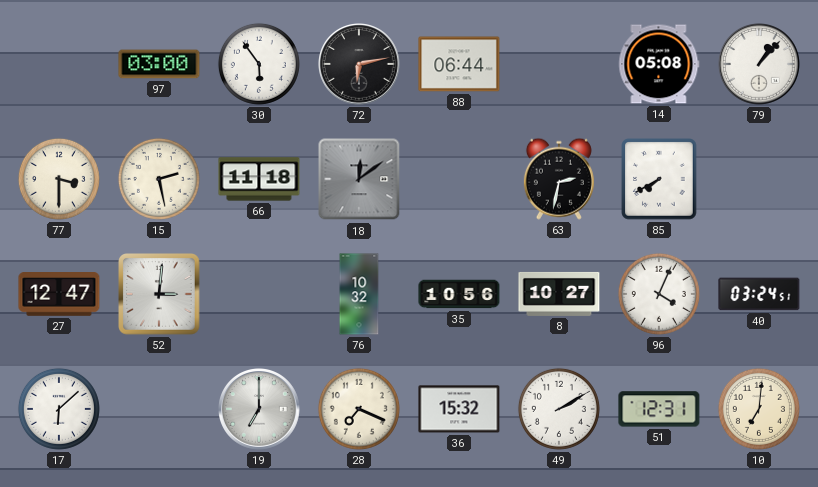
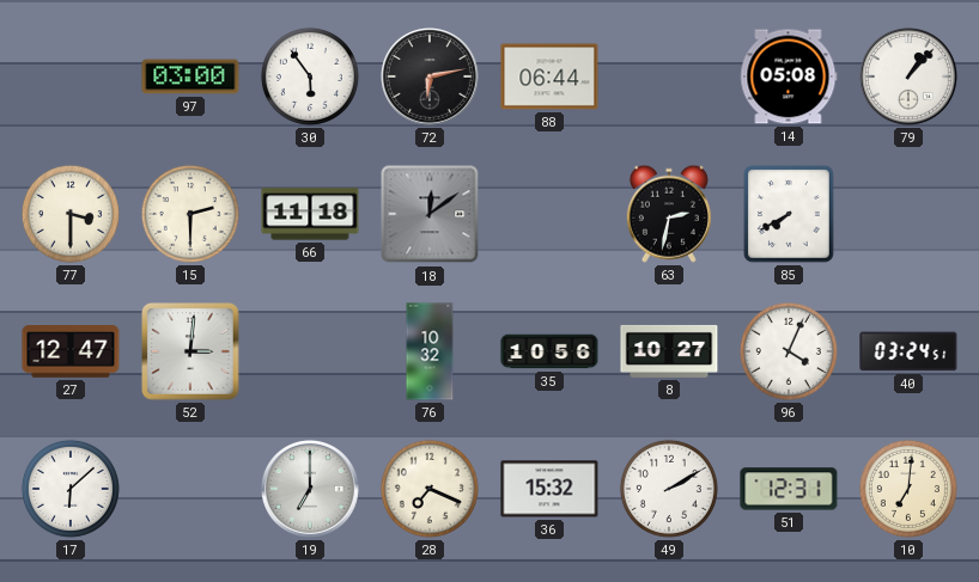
15: 2:28 -> 2:30 (190, 214)
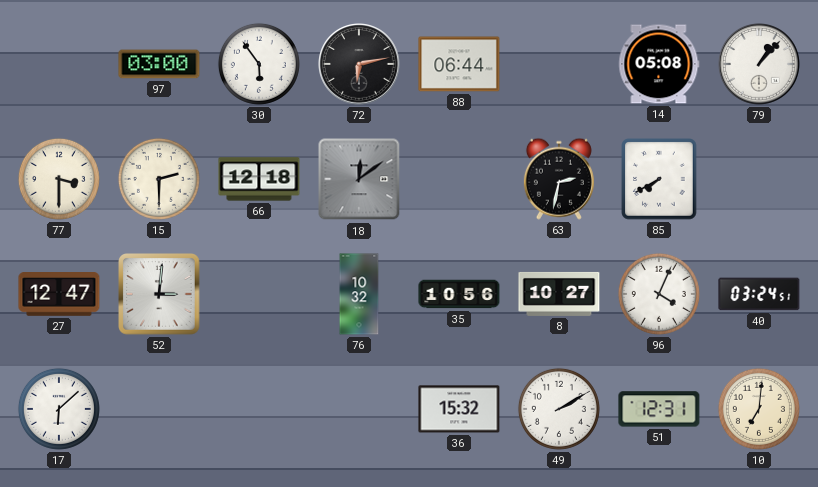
66: 11:18 -> 12:18 (259, 179)
19: 7:00 -> none (311, 490)
28: 7:19 -> none (430, 489)
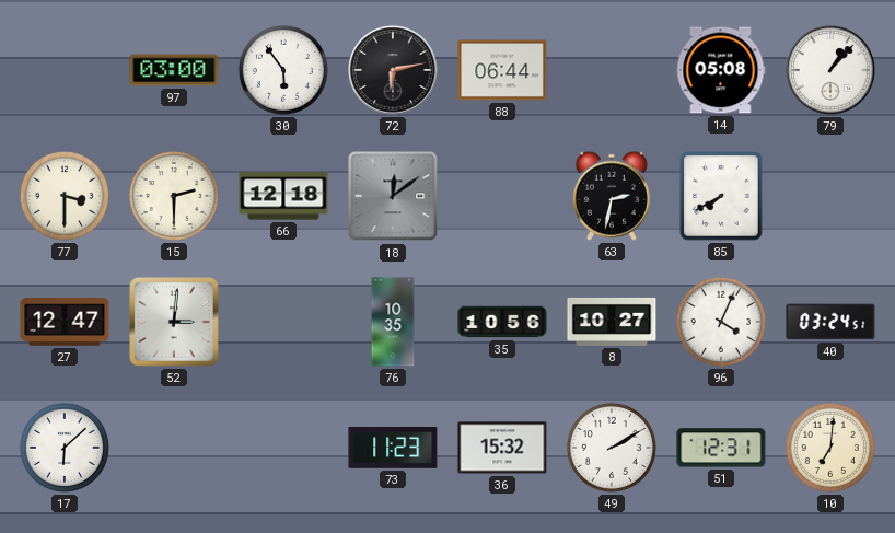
76: 10:32 -> 10:35 (393, 322)
73: none -> 11:23 (393, 449)
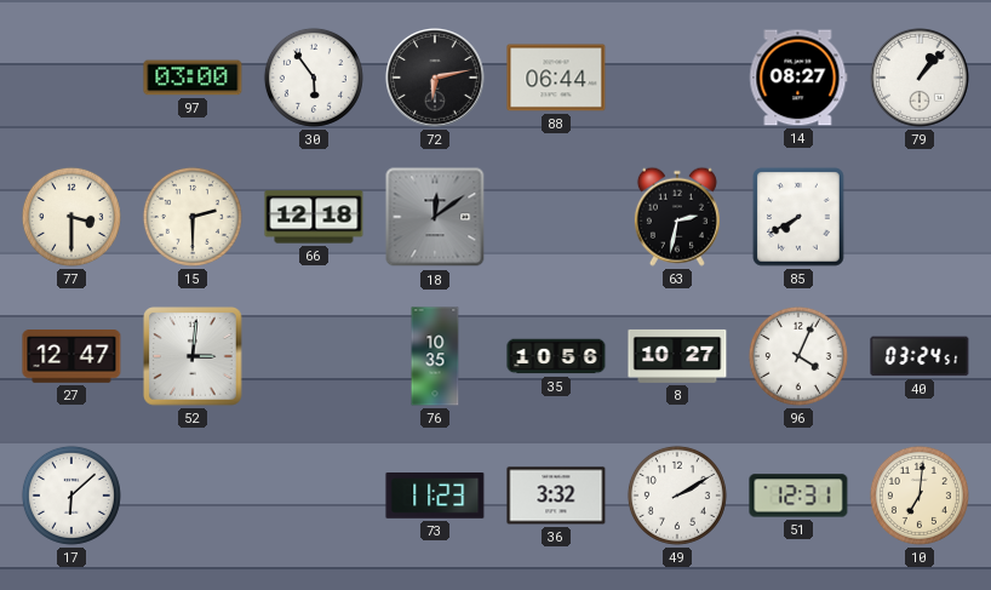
14: 05:08 -> 08:27 (798, 78)
36: 15:32 -> 3:32 (556, 496)
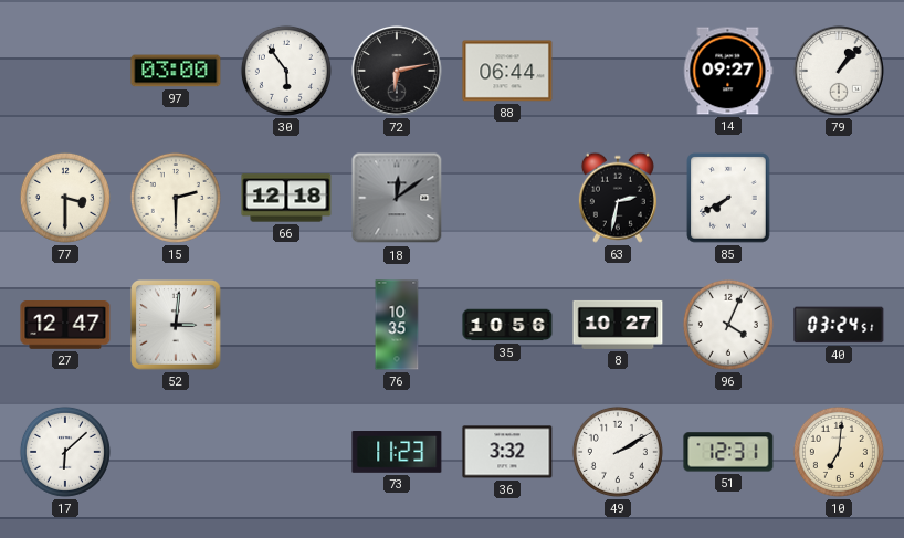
14: 08:27 -> 09:27 (728, 71)
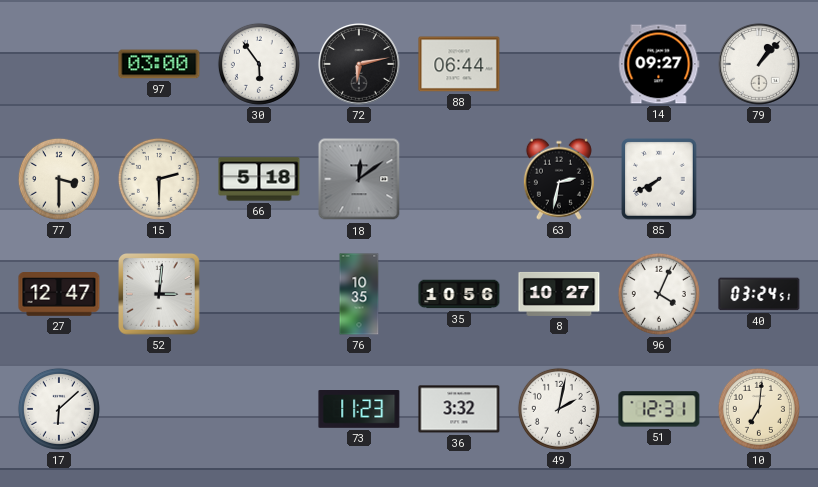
66: 12:18 -> 5:18 (259, 179)
49: 2:10 -> 2:02 (559, 409)
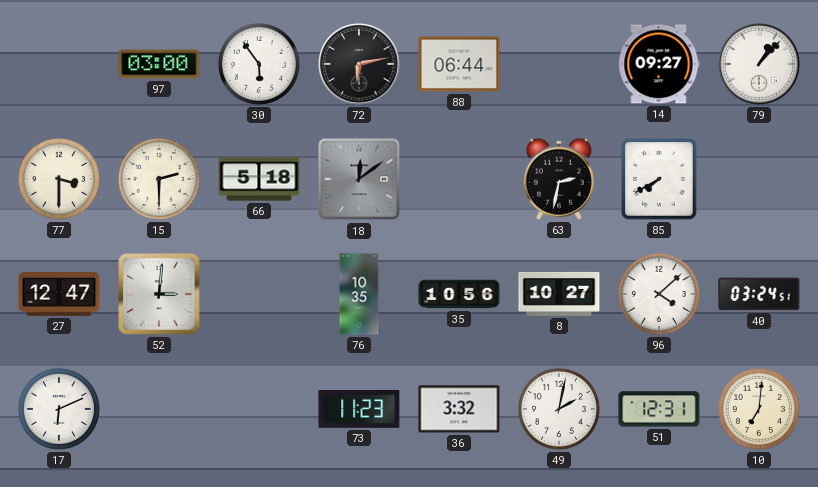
96: 4:04 -> 4:08 (659, 294)
17: 6:08 -> 6:11 (59, 409)
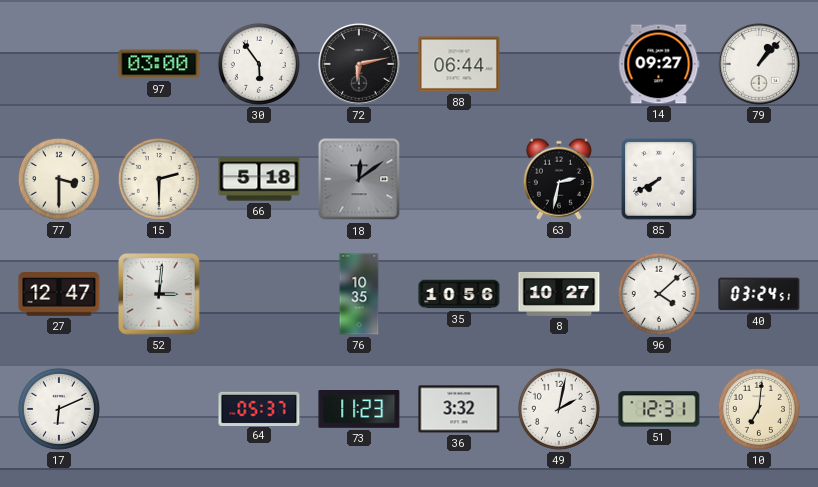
64: none -> 05:37 (259, 408)
